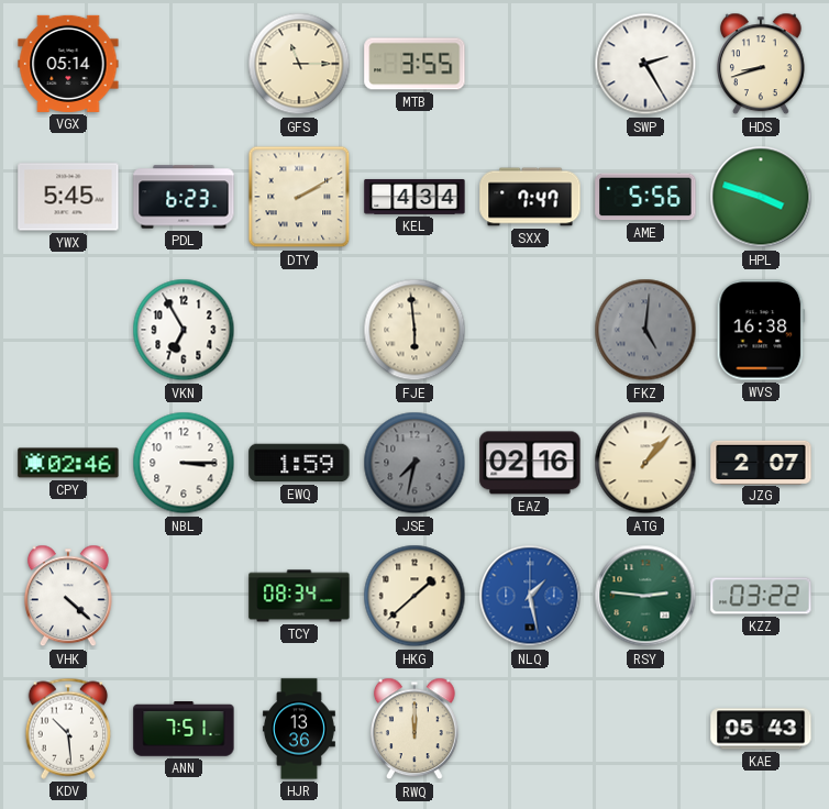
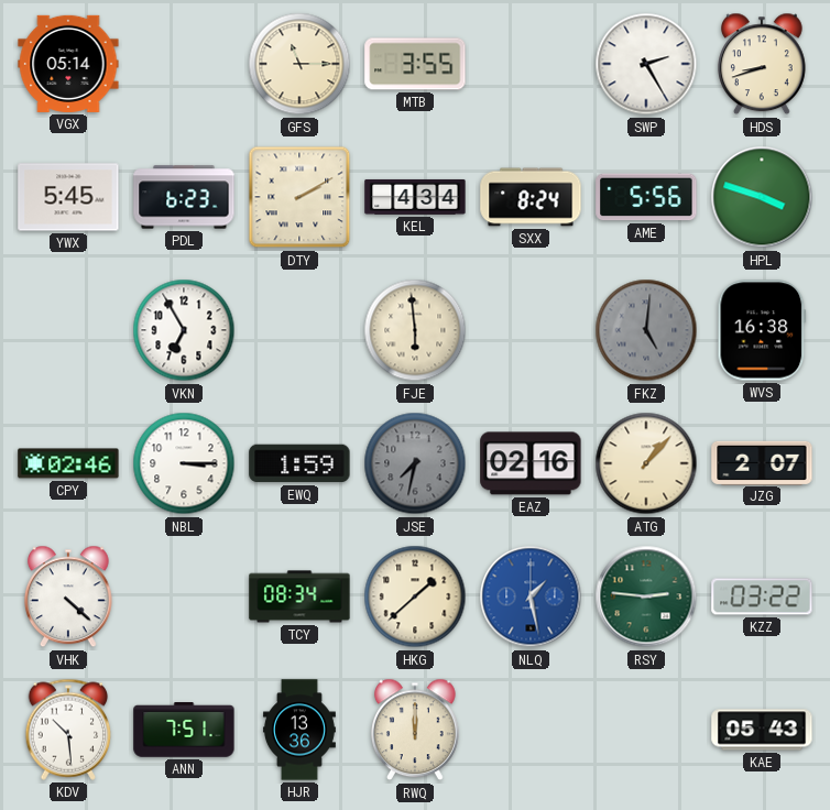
SXX: 7:47 -> 8:24 (531, 197)
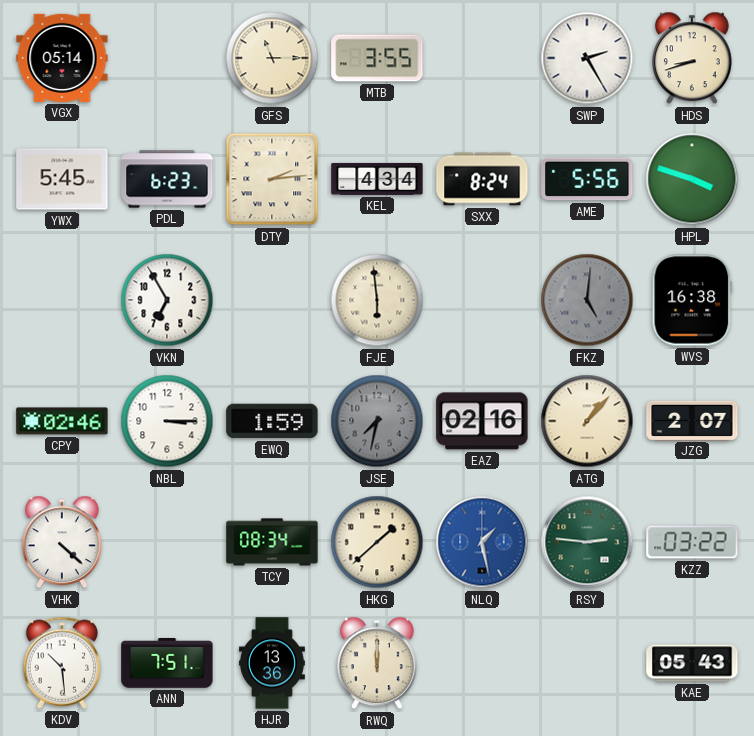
DTY: 2:10 -> 2:14 (272, 179)
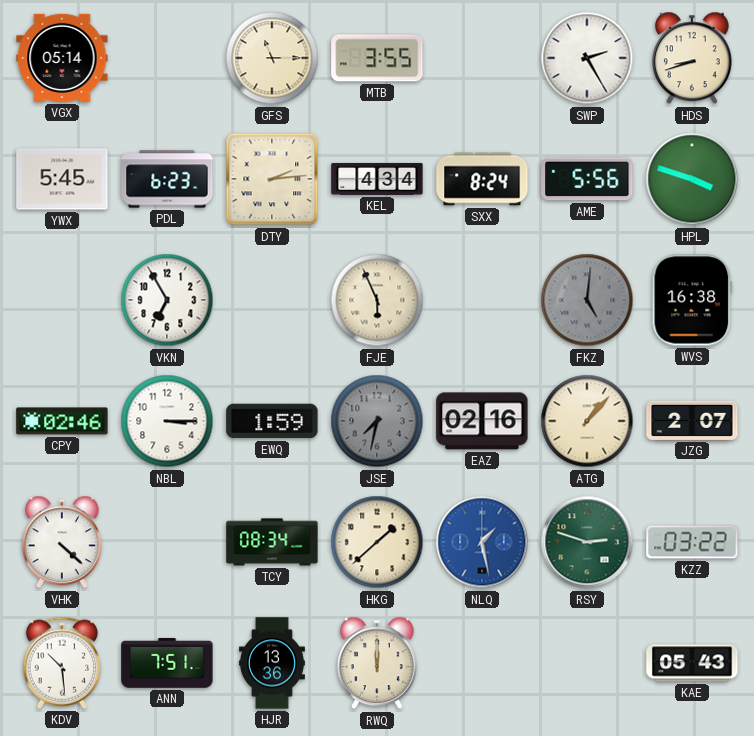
FJE: 5:59 -> 5:56 (377, 300)
RSY: 2:46 -> 2:48 (587, 542)
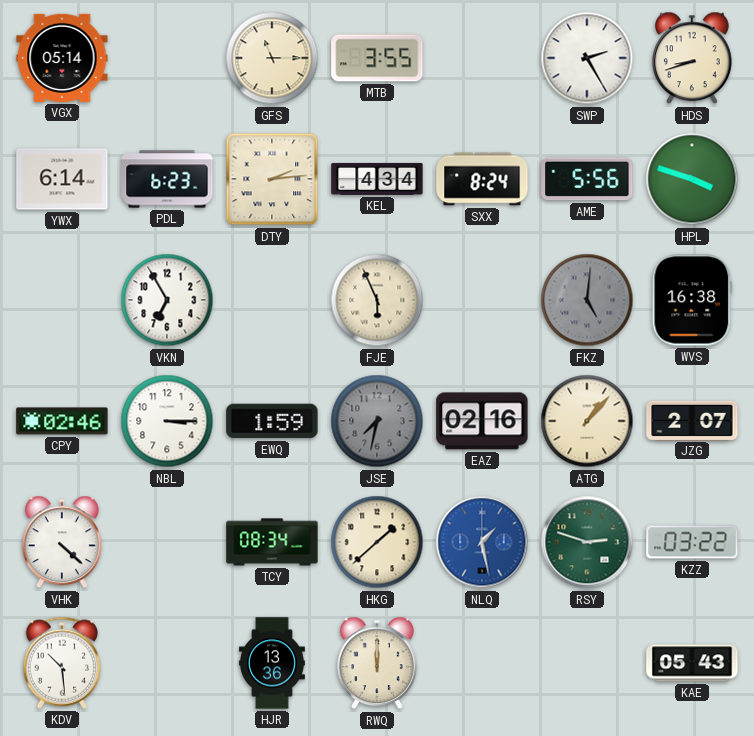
YWX: 5:45 -> 6:14 (62, 179)
ANN: 7:51 -> none (167, 664)
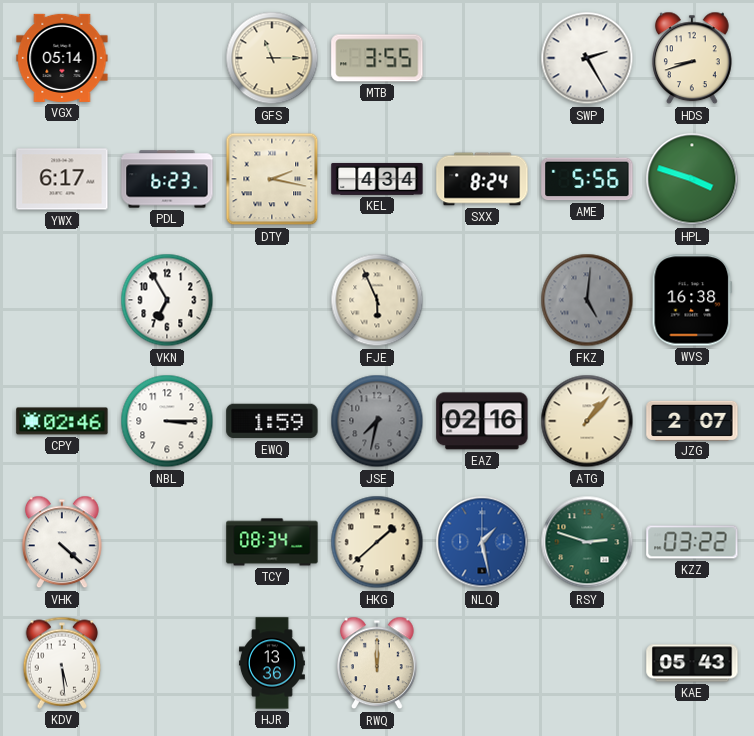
YWX: 6:14 -> 6:17 (62, 179)
DTY: 2:14 -> 2:17 (272, 179)
KDV: 10:29 -> 5:29 (62, 663)
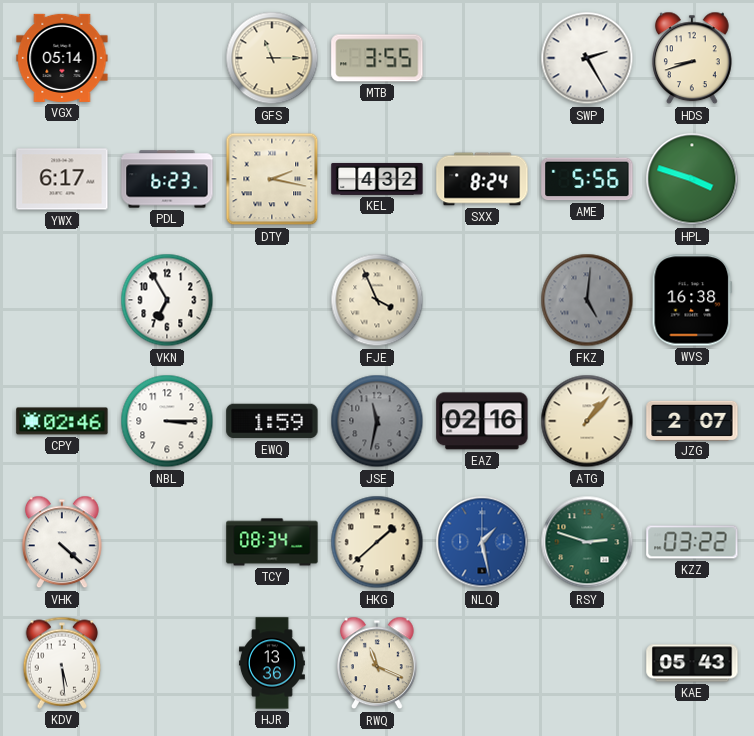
KEL: 4:34 -> 4:32 (377, 179)
FJE: 5:56 -> 3:56 (377, 300)
JSE: 7:32 -> 11:32 (377, 421)
RWQ: 12:00 -> 11:19 (377, 663)
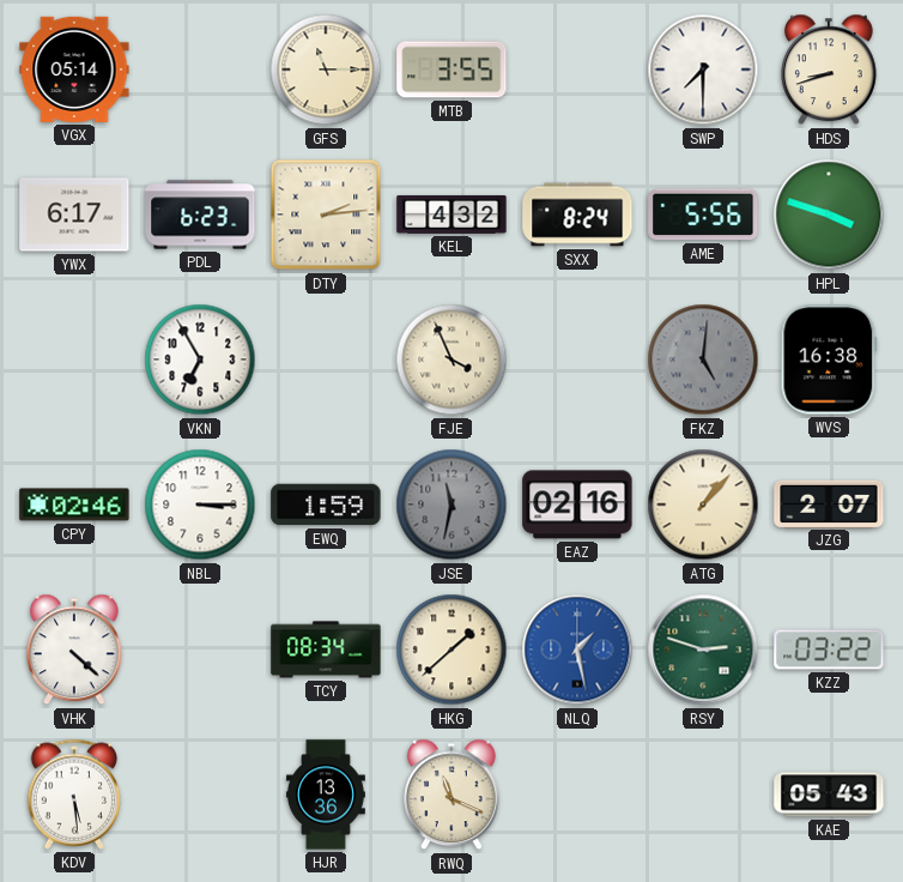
SWP: 2:25 -> 7:30 (703, 70)
DTY: 2:17 -> 2:14 (326, 215)
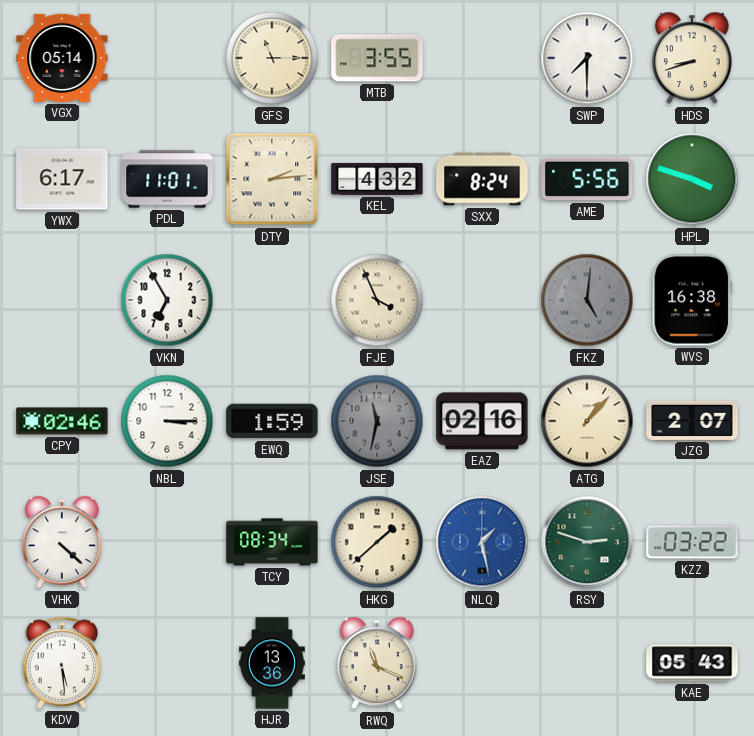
PDL: 6:23 -> 11:01 (167, 179)
